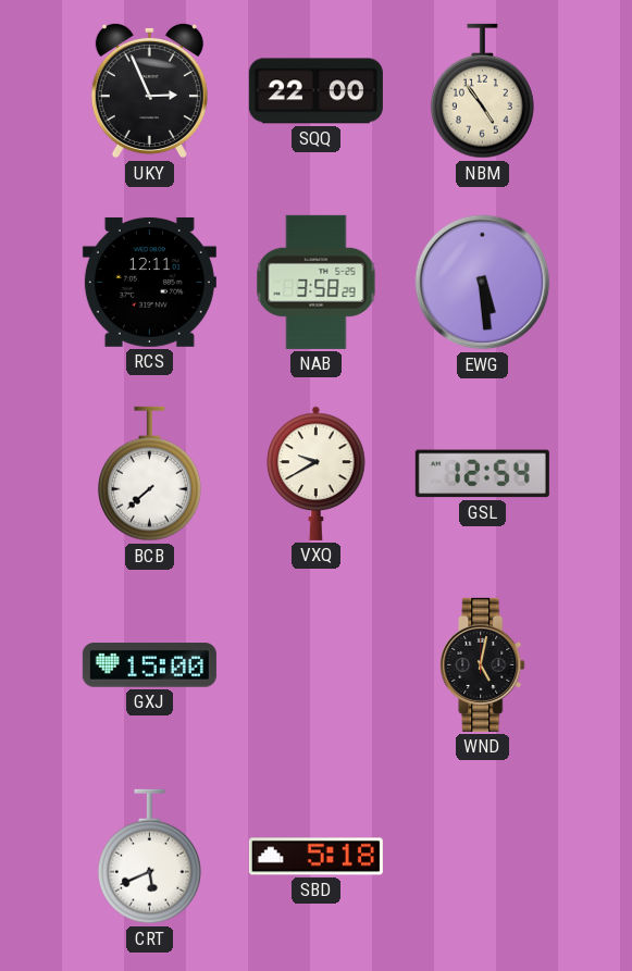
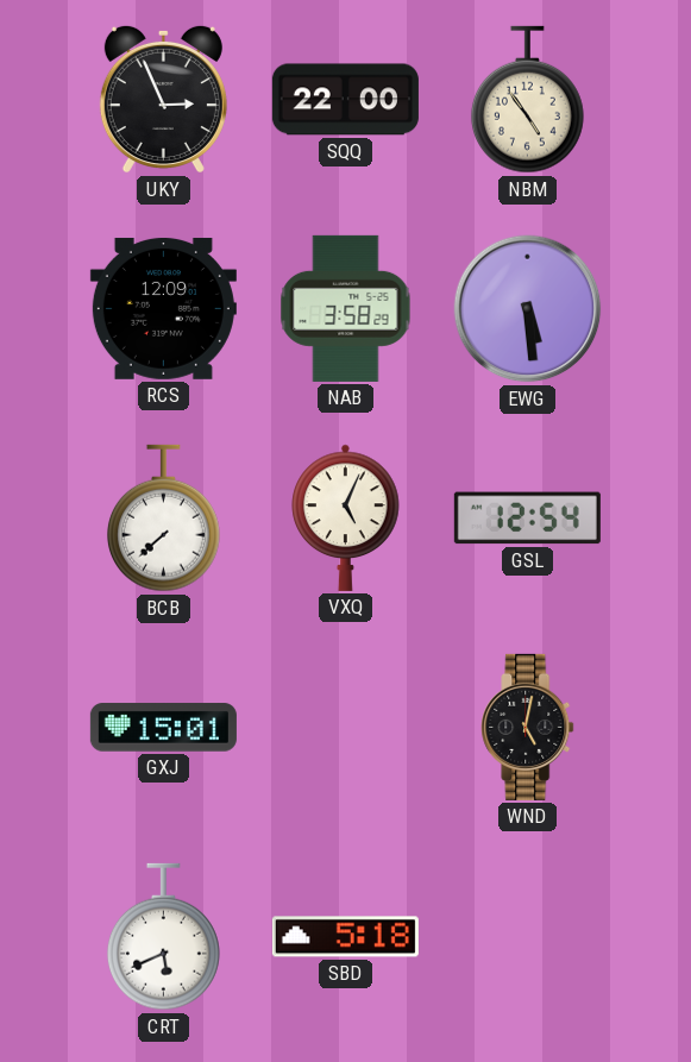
RCS: 12:11 -> 12:09 (163, 308)
VXQ: 9:40 -> 5:04 (346, 517)
GXJ: 15:00 -> 15:01 (163, 728)
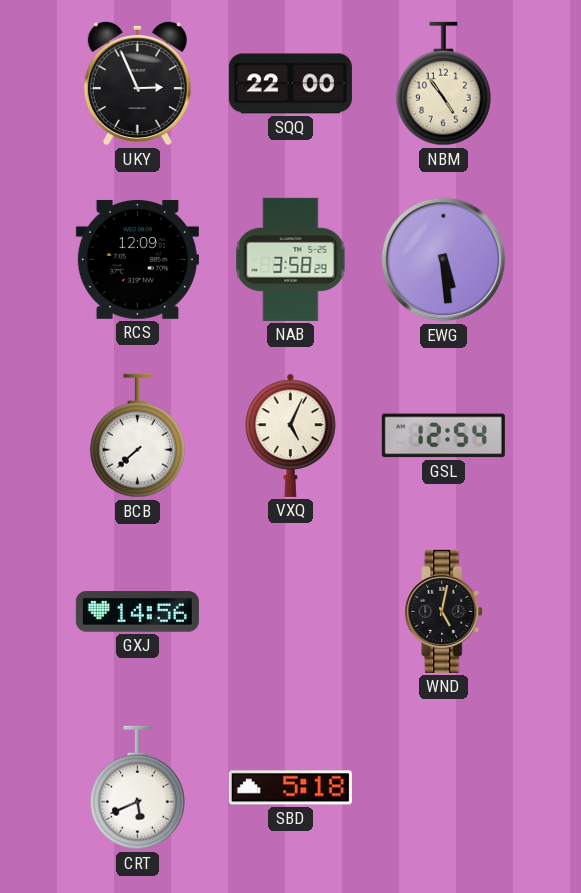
GXJ: 15:01 -> 14:56 (137, 612)
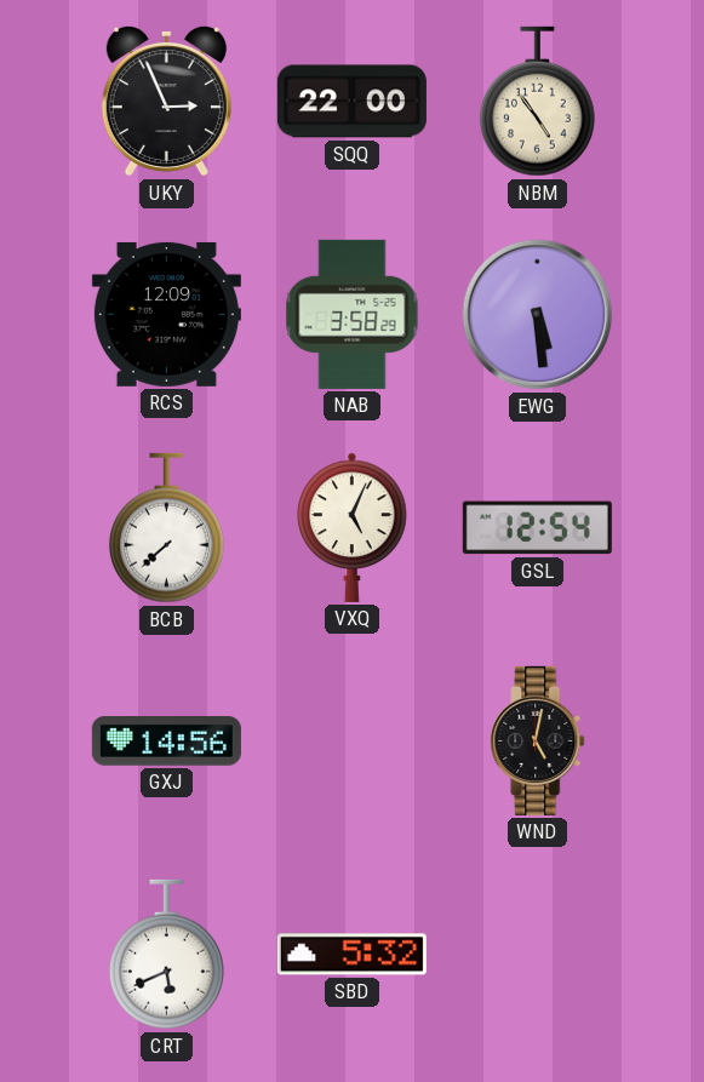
SBD: 5:18 -> 5:32 (351, 955)
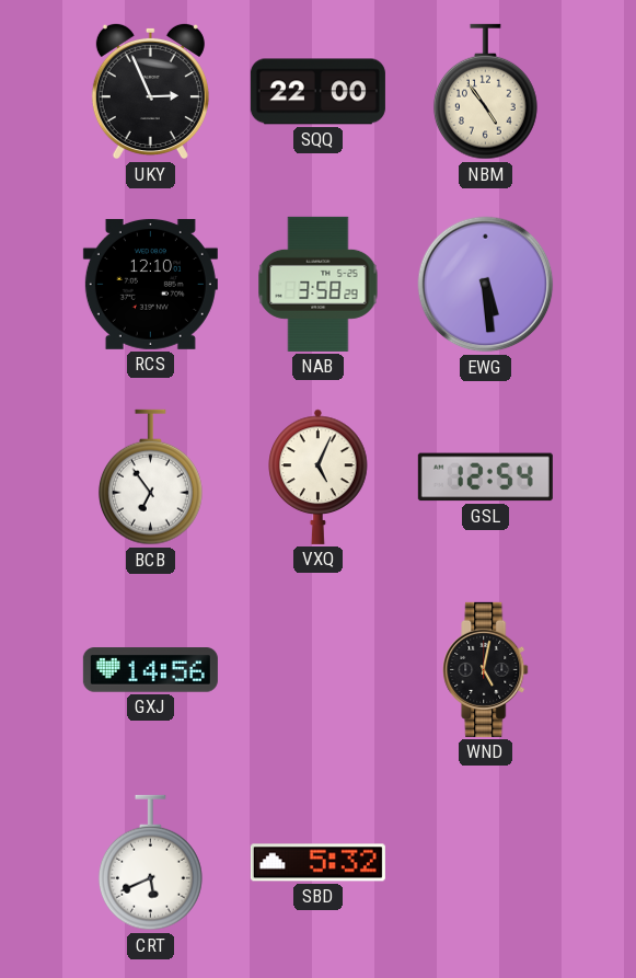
RCS: 12:09 -> 12:10 (150, 284)
BCB: 7:38 -> 6:54 (150, 478)
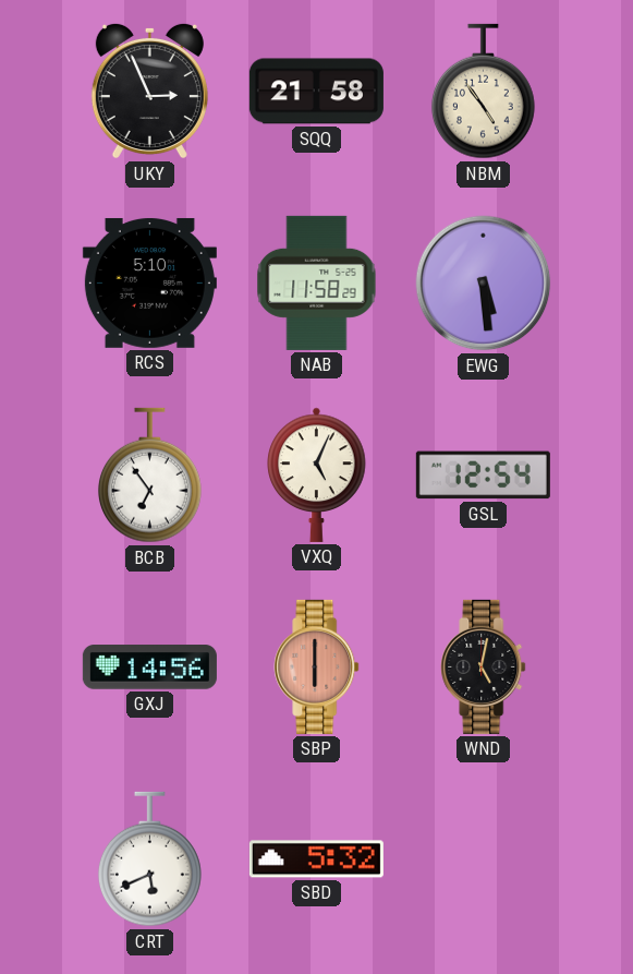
SQQ: 22:00 -> 21:58 (316, 92)
RCS: 12:10 -> 5:10 (149, 282)
NAB: 3:58 -> 11:58 (317, 282)
SBP: none -> 6:00 (317, 666)
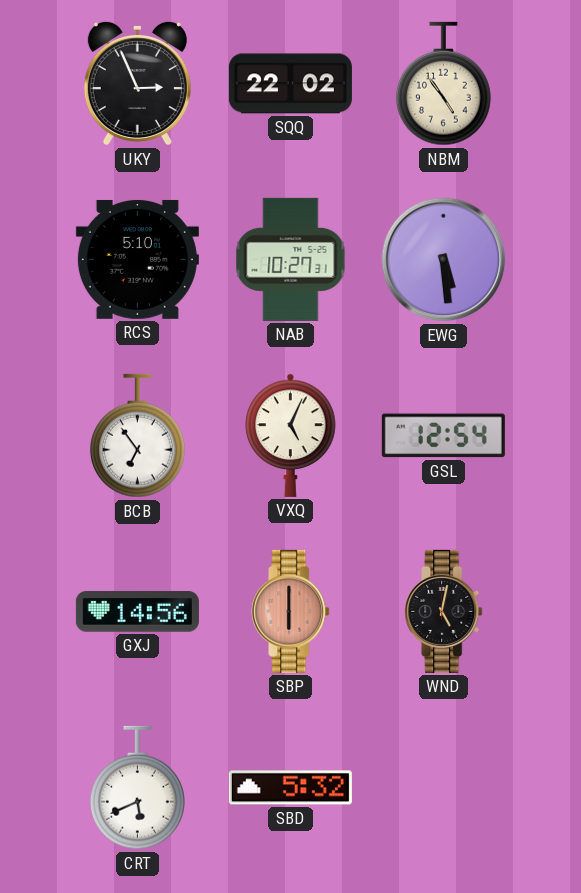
SQQ: 21:58 -> 22:02 (290, 84)
NAB: 11:58 -> 10:27 (291, 259)
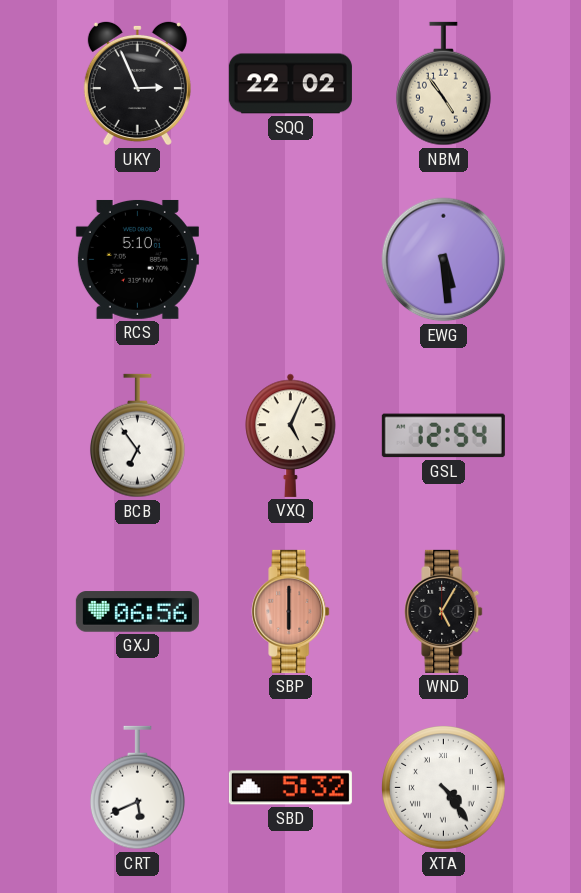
NAB: 10:27 -> none (291, 259)
GXJ: 14:56 -> 06:56 (137, 612)
WND: 5:02 -> 5:05 (444, 611)
XTA: none -> 4:24 (444, 788)
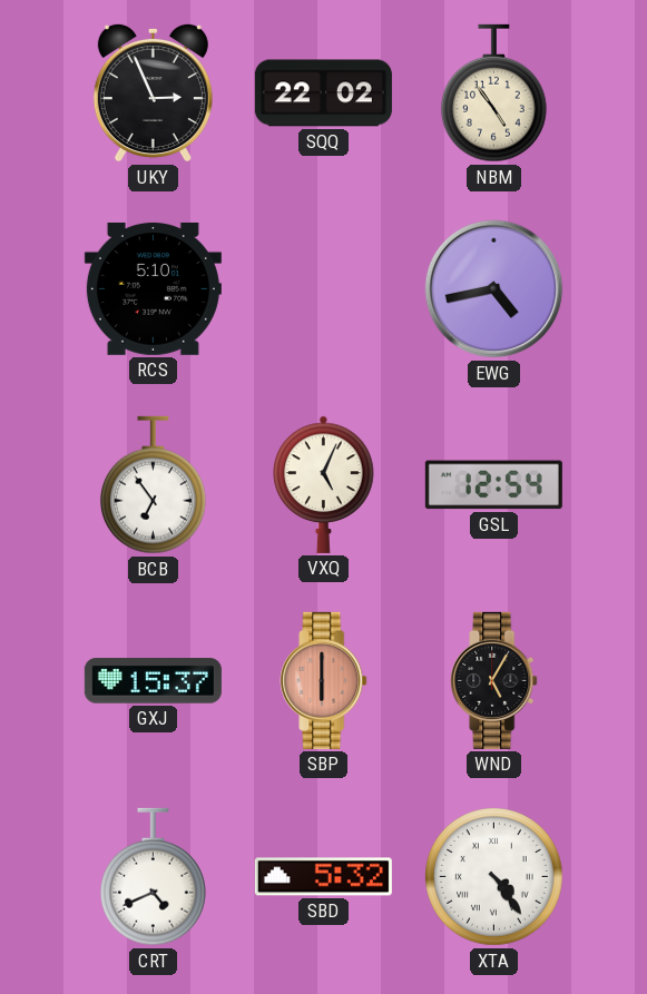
EWG: 5:29 -> 4:43 (494, 289)
GXJ: 06:56 -> 15:37 (153, 681)
CRT: 5:41 -> 4:41 (153, 877)
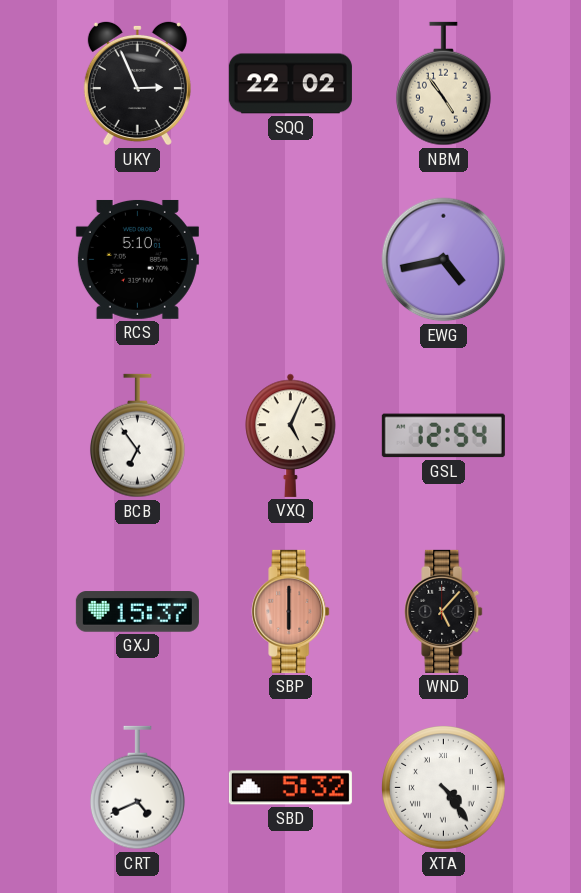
WND: 5:05 -> 5:07 (444, 611)
